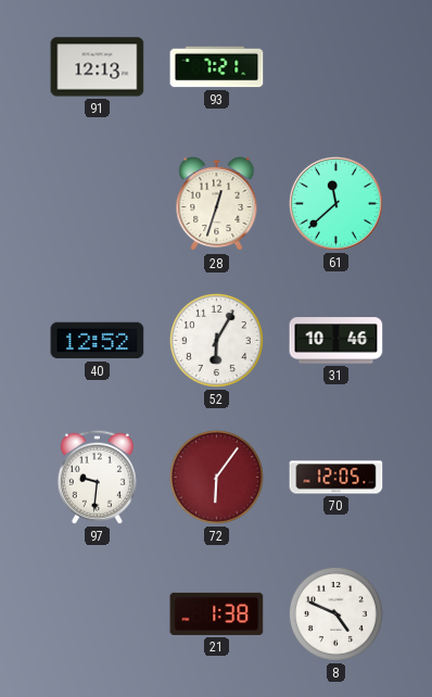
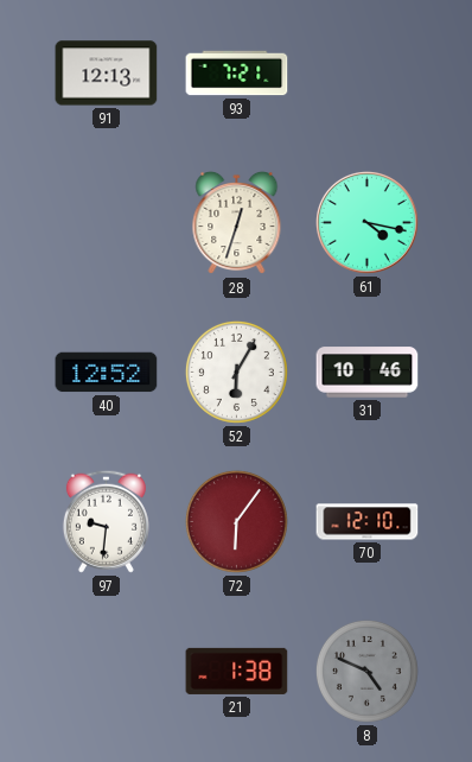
61: 11:38 -> 4:17 (366, 222)
70: 12:05 -> 12:10 (368, 522)
8 dial: white -> grey (366, 671)
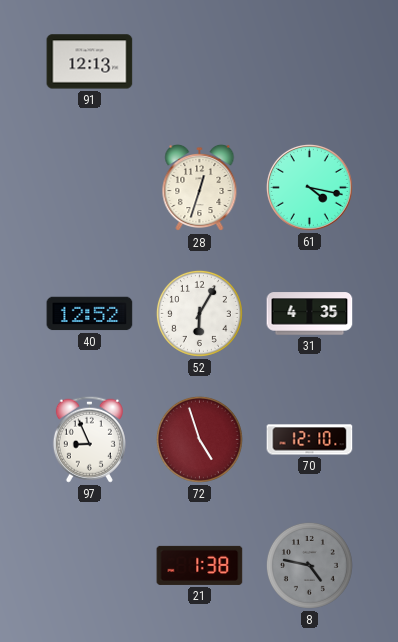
93: 7:21 -> none (237, 74)
31: 10:46 -> 4:35 (310, 314)
97: 9:31 -> 8:56 (89, 439)
72: 6:06 -> 4:57 (199, 439)
8: 4:49 -> 4:47 (309, 565)
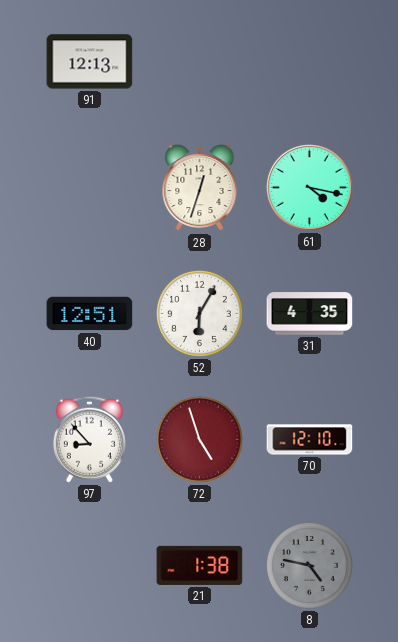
40: 12:52 -> 12:51 (90, 314)
97: 8:56 -> 8:53 (89, 439)
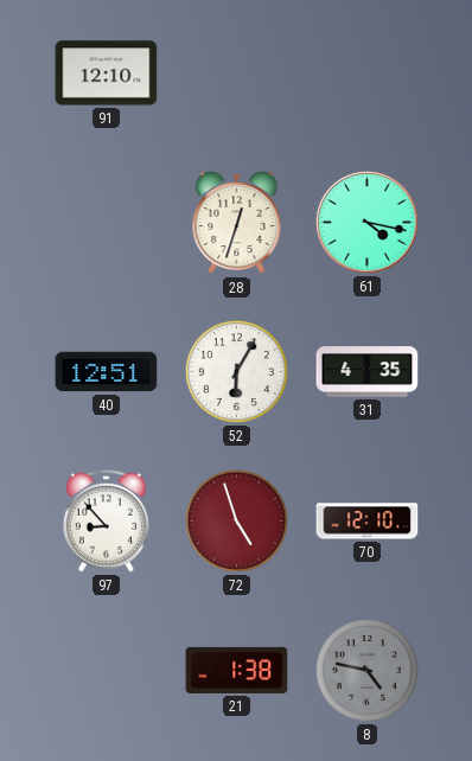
91: 12:13 -> 12:10 (107, 73)
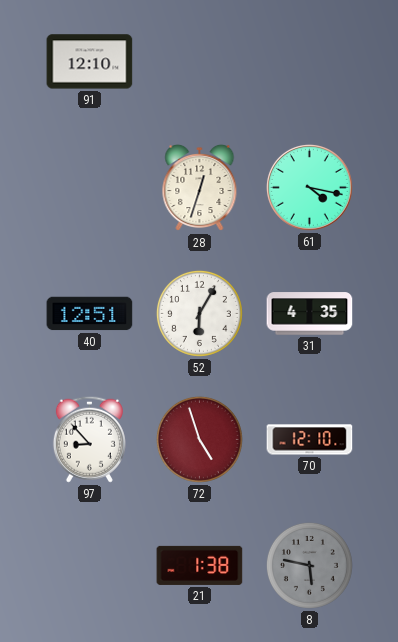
8: 4:47 -> 5:47 (309, 565)
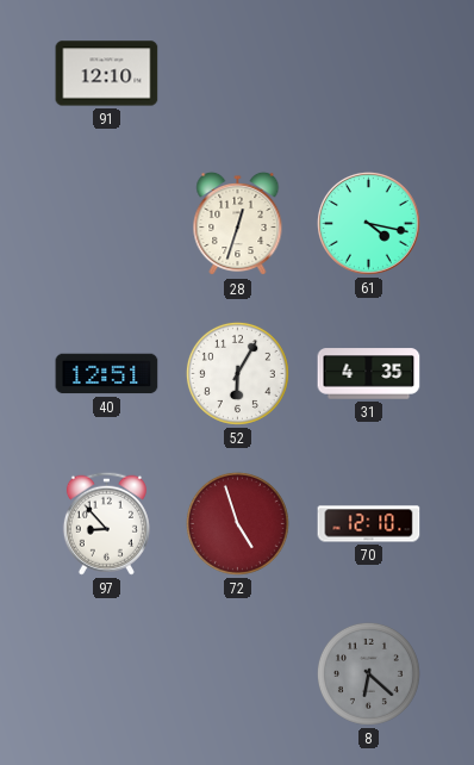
21: 1:38 -> none (200, 565)
8: 5:47 -> 6:22 (368, 673)
